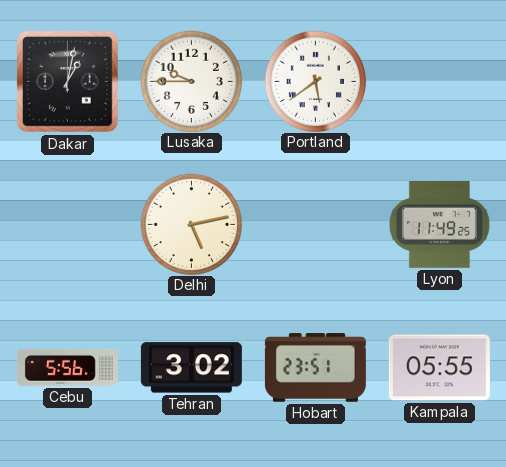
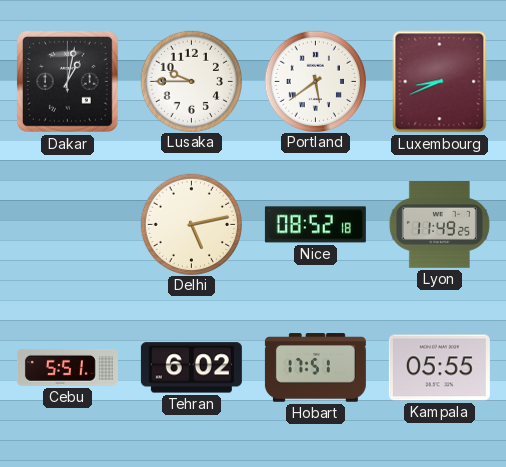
Luxembourg: none -> 8:41 (440, 82)
Nice: none -> 08:52 (315, 225)
Cebu: 5:56 -> 5:51 (67, 367)
Tehran: 3:02 -> 6:02 (191, 368)
Hobart: 23:51 -> 17:51 (315, 368)
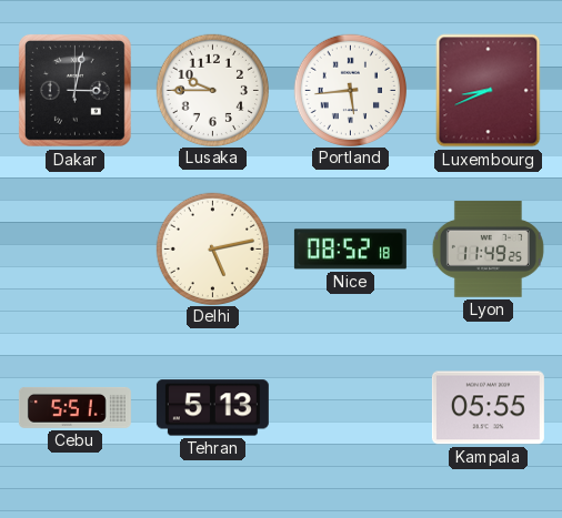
Dakar: 1:02 -> 3:02 (74, 90)
Portland: 5:39 -> 5:44 (350, 90)
Tehran: 6:02 -> 5:13 (212, 408)
Hobart: 17:51 -> none (315, 368)
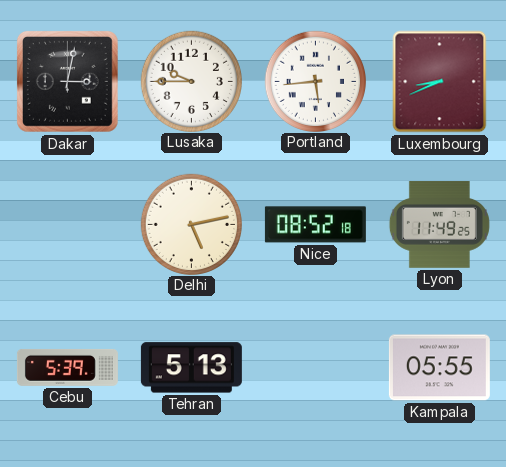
Cebu: 5:51 -> 5:39 (67, 367)
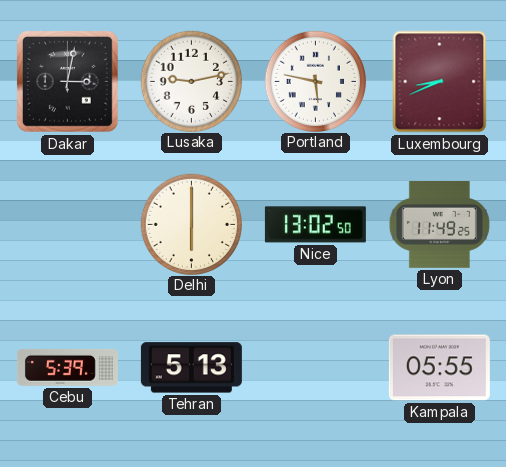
Lusaka: 9:45 -> 9:13 (191, 81)
Portland: 5:44 -> 5:47 (315, 81)
Delhi: 5:13 -> 6:00 (191, 224)
Nice: 08:52 -> 13:02 (315, 225)
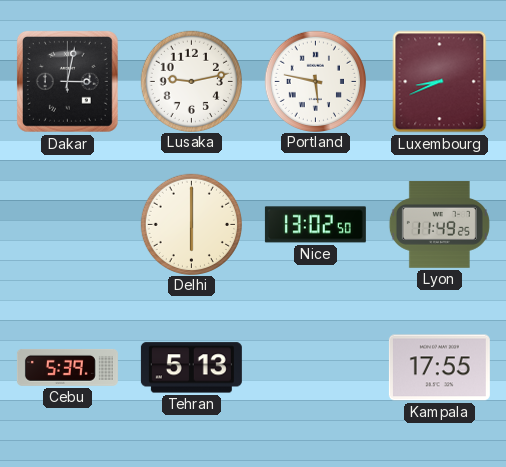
Kampala: 05:55 -> 17:55 (439, 368)
